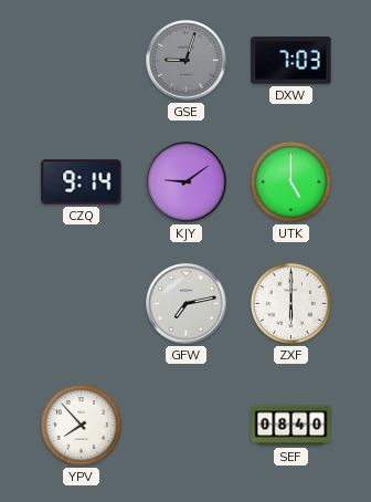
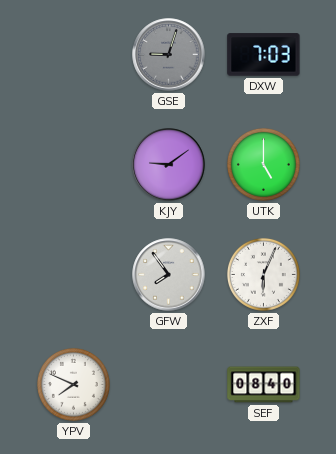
CZQ: 9:14 -> none (82, 182)
GFW: 7:13 -> 7:54 (169, 275)
ZXF: 6:00 -> 6:04 (263, 274)
YPV: 7:53 -> 7:49 (73, 384)
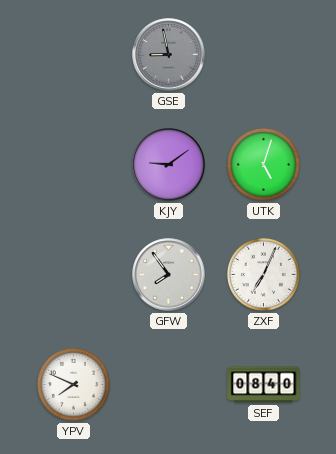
GSE: 9:03 -> 8:58 (169, 55)
DXW: 7:03 -> none (264, 55)
UTK: 5:00 -> 5:03 (263, 164)
ZXF: 6:04 -> 7:04 (263, 274)
